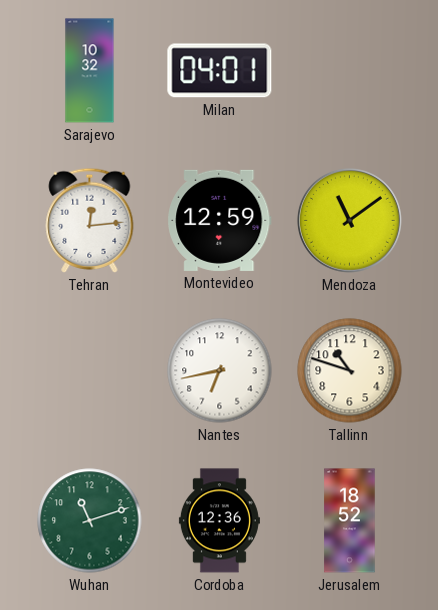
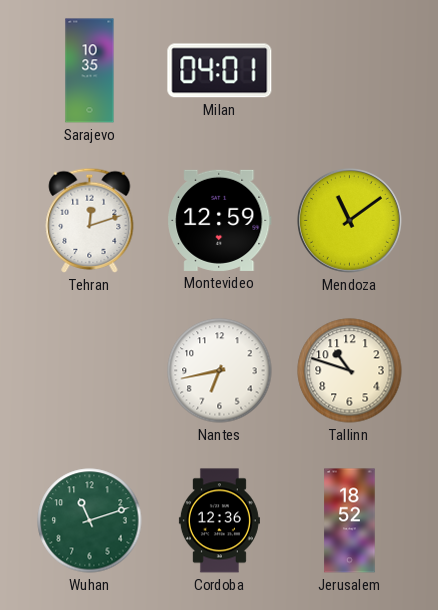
Sarajevo: 10:32 -> 10:35 (90, 71)
Tehran: 12:14 -> 12:12 (90, 220)
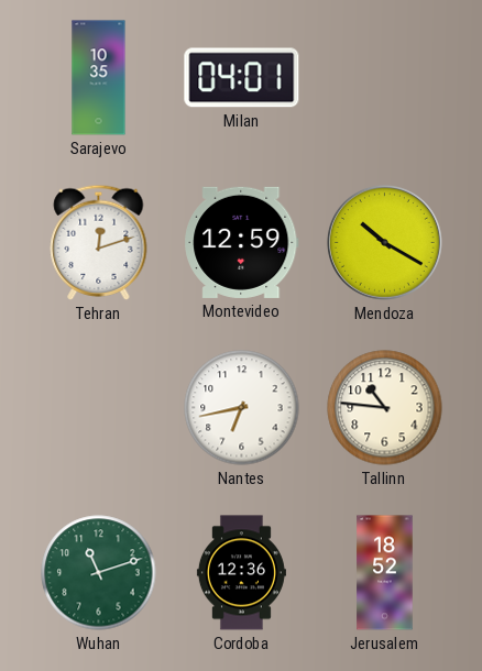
Mendoza: 11:09 -> 10:20 (384, 242)
Tallinn: 10:48 -> 10:46 (385, 408)
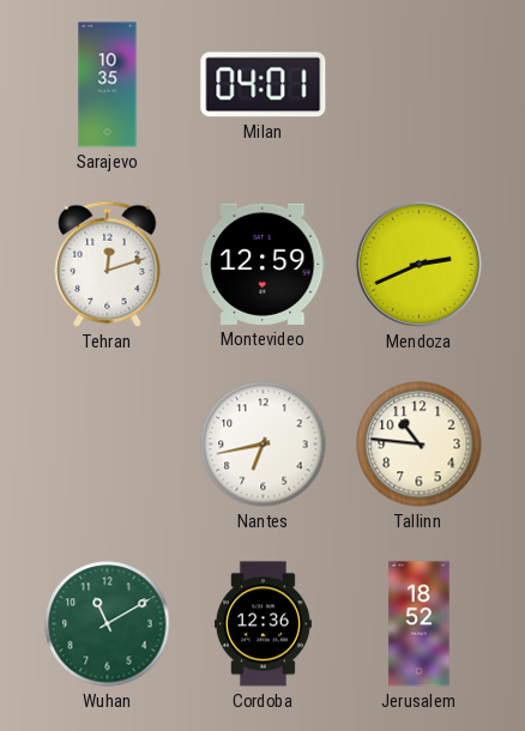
Mendoza: 10:20 -> 2:41 (418, 264)
Wuhan: 11:12 -> 11:10 (108, 624)
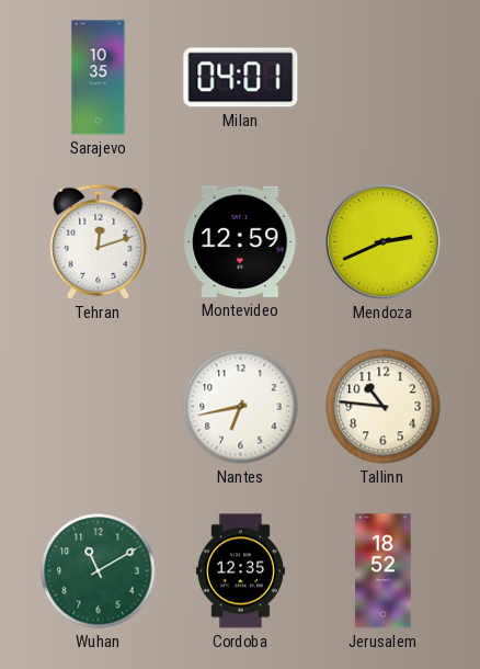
Cordoba: 12:36 -> 12:35 (240, 571)
